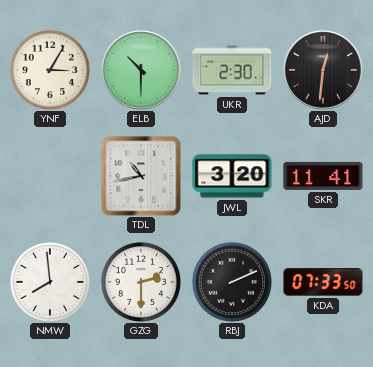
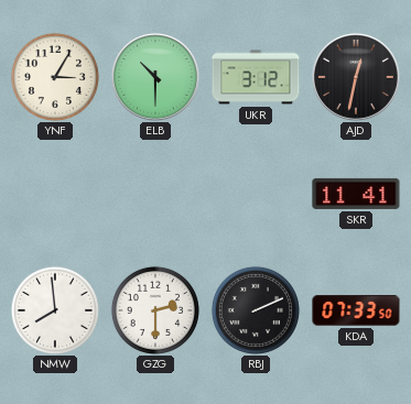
UKR: 2:30 -> 3:12 (256, 77)
AJD: 12:31 -> 12:32 (357, 78)
TDL: 10:43 -> none (141, 176)
JWL: 3:20 -> none (232, 176)
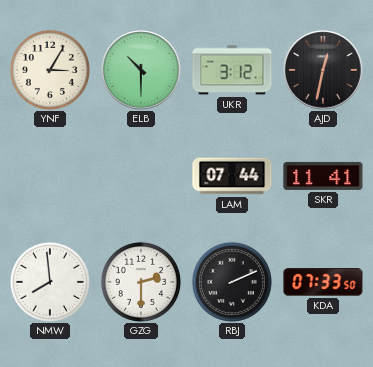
LAM: none -> 07:44 (232, 176)
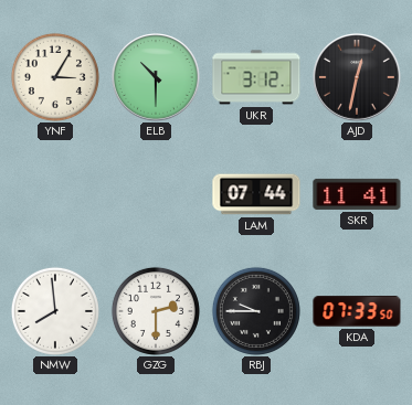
RBJ: 2:11 -> 9:45 (256, 311)
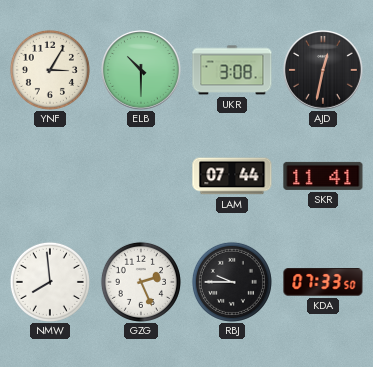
UKR: 3:12 -> 3:08 (232, 70)
GZG: 2:30 -> 2:26 (141, 282)
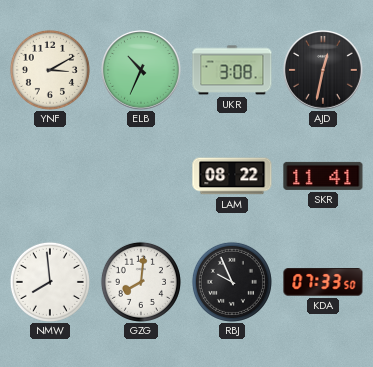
YNF: 3:05 -> 3:10 (50, 70)
ELB: 10:30 -> 10:34 (142, 71)
LAM: 07:44 -> 08:22 (232, 176)
GZG: 2:26 -> 8:01 (141, 282)
RBJ: 9:45 -> 9:56 (232, 282)
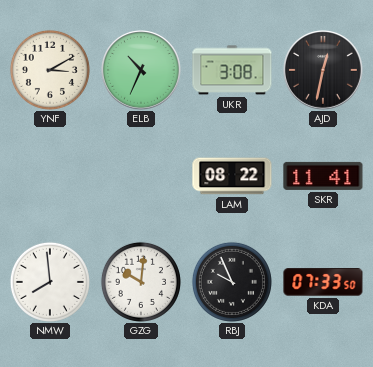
GZG: 8:01 -> 10:01 (141, 282)
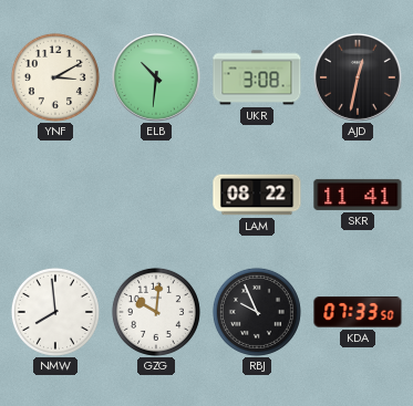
ELB: 10:34 -> 10:31 (157, 79)
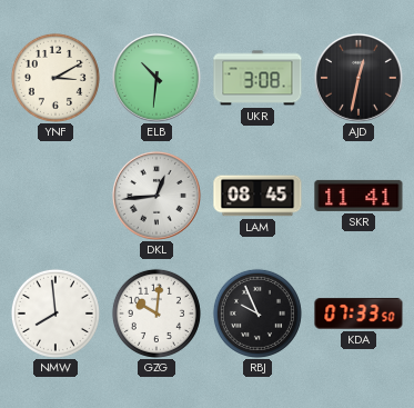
DKL: none -> 12:44 (158, 197)
LAM: 08:22 -> 08:45 (258, 196)
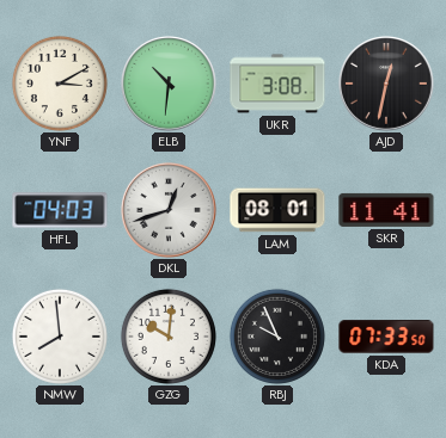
HFL: none -> 04:03 (60, 210)
DKL: 12:44 -> 12:42 (170, 211)
LAM: 08:45 -> 08:01 (277, 210)
